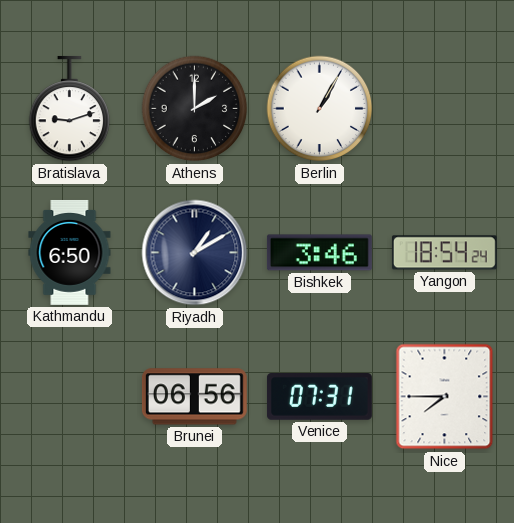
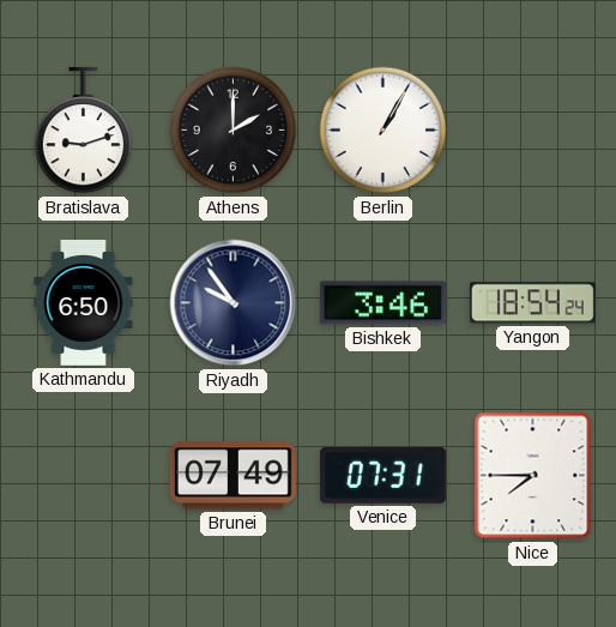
Riyadh: 1:10 -> 9:54 (234, 303)
Brunei: 06:56 -> 07:49 (232, 476)
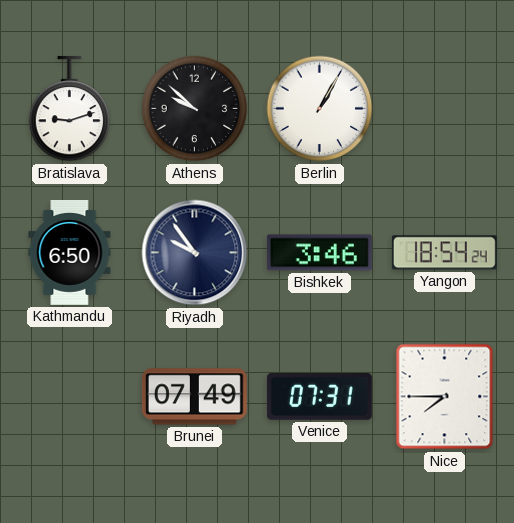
Athens: 2:00 -> 9:52 (195, 109)
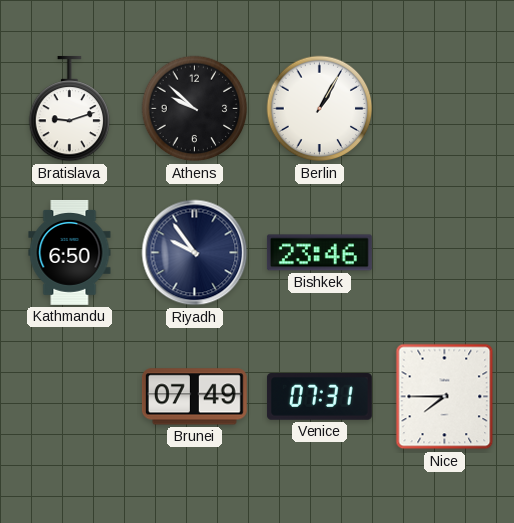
Bishkek: 3:46 -> 23:46 (319, 253)
Yangon: 18:54 -> none (444, 253)
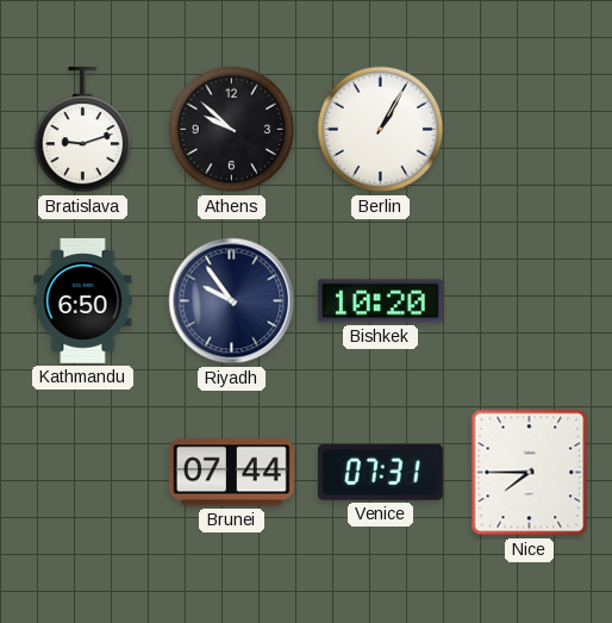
Bishkek: 23:46 -> 10:20 (380, 301)
Brunei: 07:49 -> 07:44 (231, 473)
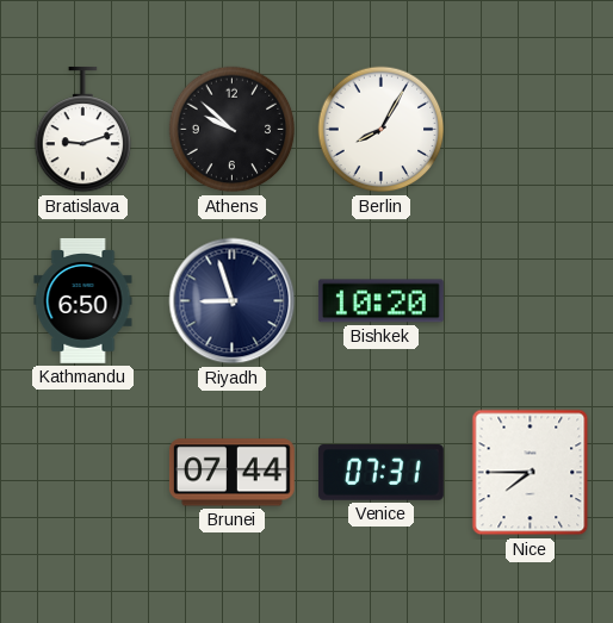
Berlin: 1:05 -> 8:05 (382, 130)
Riyadh: 9:54 -> 8:57 (233, 301)
